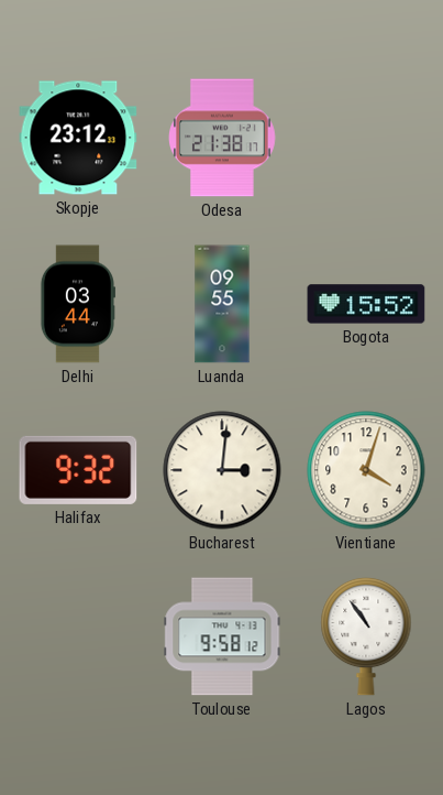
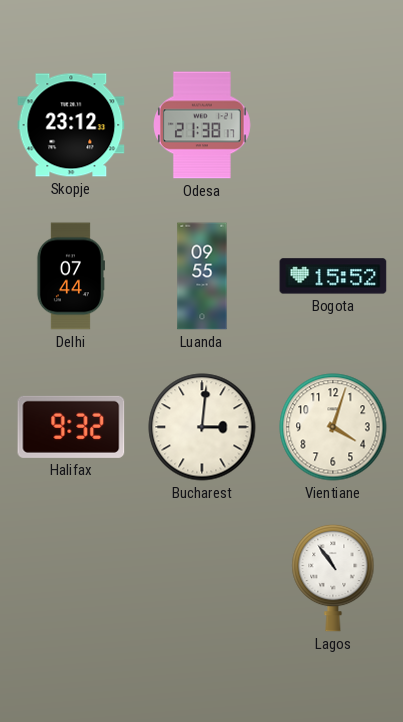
Delhi: 03:44 -> 07:44 (70, 276)
Toulouse: 9:58 -> none (222, 636)
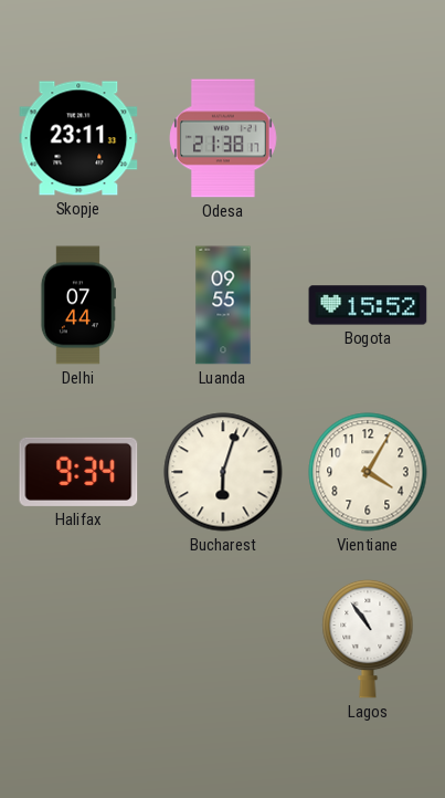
Skopje: 23:12 -> 23:11 (78, 138)
Halifax: 9:32 -> 9:34 (78, 472)
Bucharest: 3:01 -> 6:03 (223, 472)
Vientiane: 4:03 -> 4:05 (368, 472)
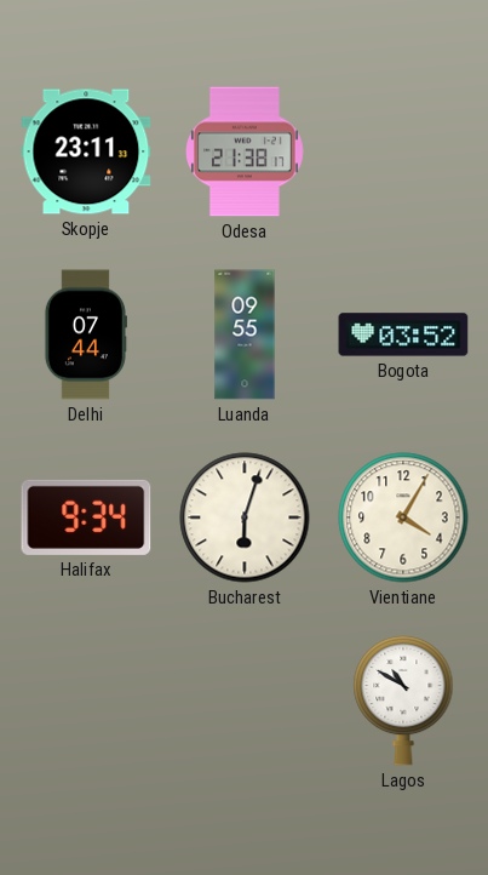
Bogota: 15:52 -> 03:52 (403, 334)
Lagos: 10:54 -> 10:50 (403, 700)
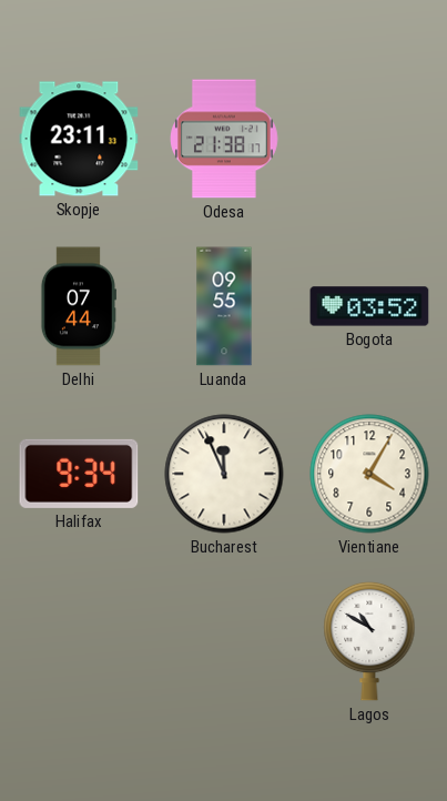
Bucharest: 6:03 -> 11:56 (224, 474)
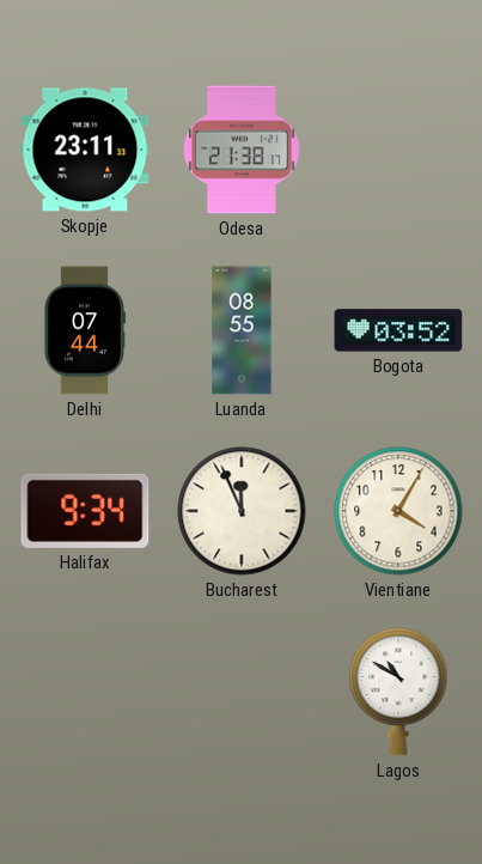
Luanda: 09:55 -> 08:55 (242, 330)
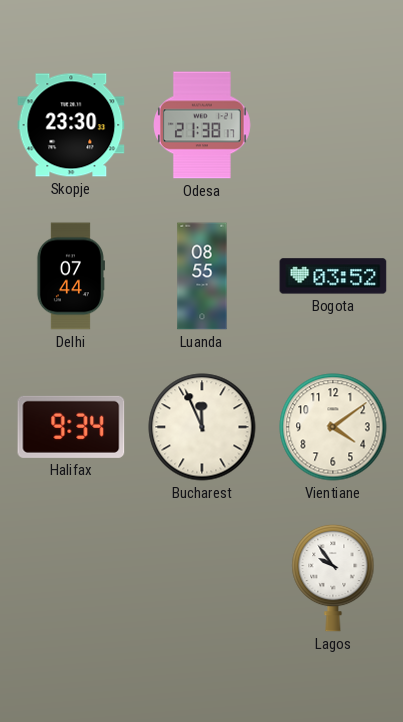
Skopje: 23:11 -> 23:30 (71, 125)
Vientiane: 4:05 -> 4:09 (333, 427)
Lagos: 10:50 -> 9:54 (333, 578)
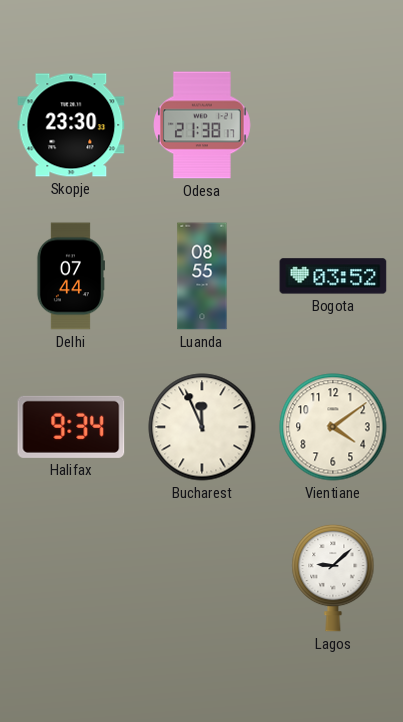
Lagos: 9:54 -> 9:08 (333, 578)
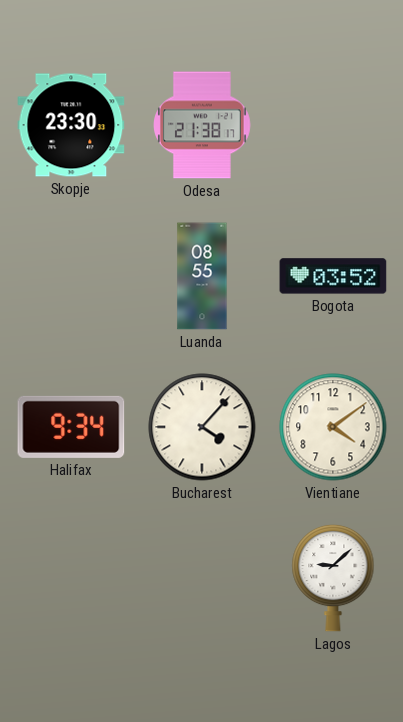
Delhi: 07:44 -> none (70, 276)
Bucharest: 11:56 -> 4:07 (202, 427)
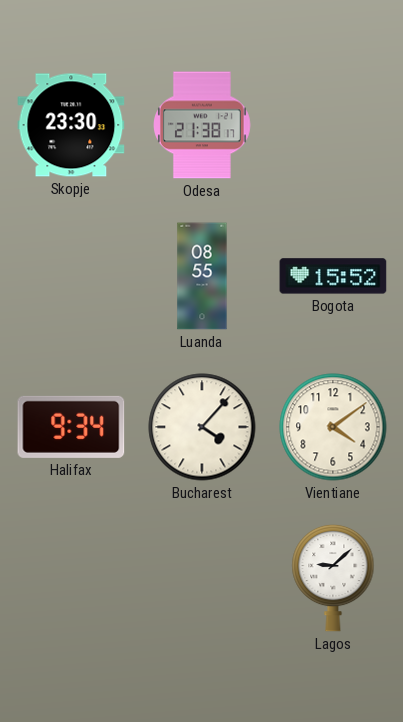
Bogota: 03:52 -> 15:52 (333, 276)
